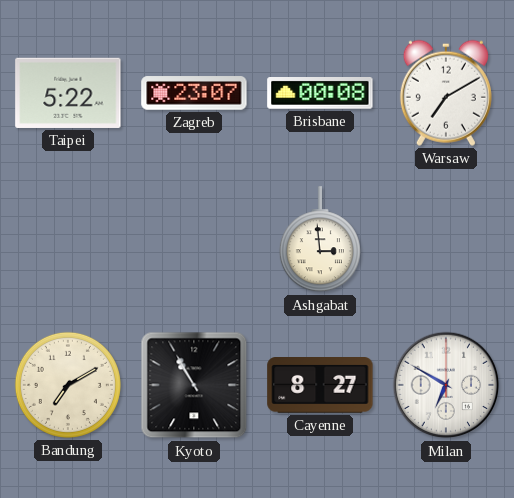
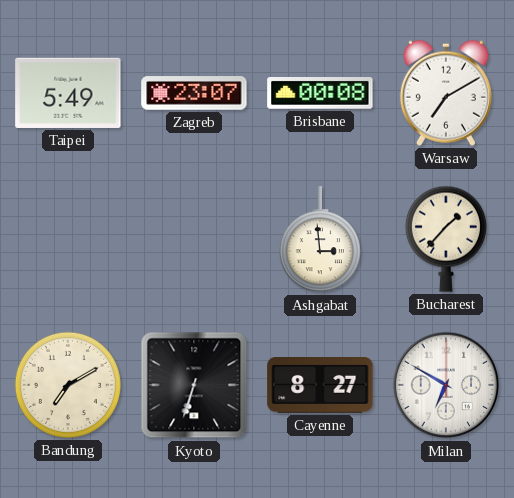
Taipei: 5:22 -> 5:49 (68, 93)
Bucharest: none -> 1:37 (446, 239)
Kyoto: 10:55 -> 6:33 (194, 385)
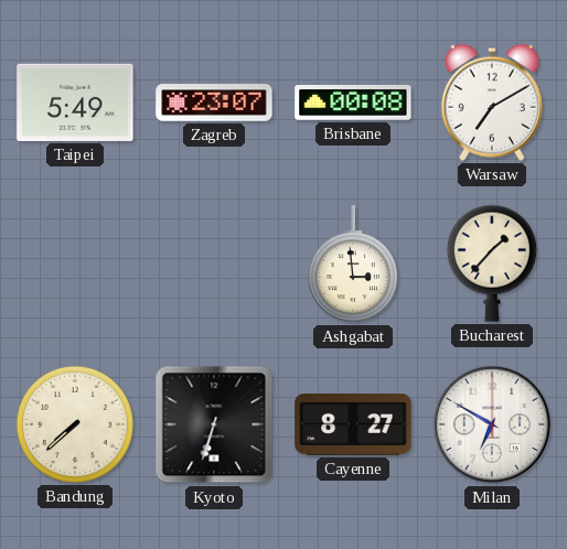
Bandung: 7:10 -> 7:38 (75, 424)
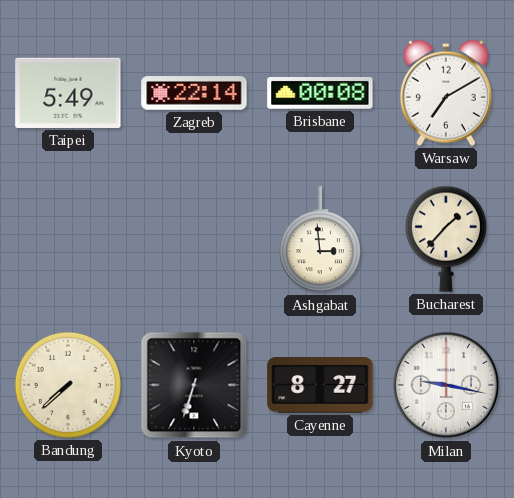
Zagreb: 23:07 -> 22:14 (194, 93)
Milan: 6:50 -> 9:17 (446, 385)
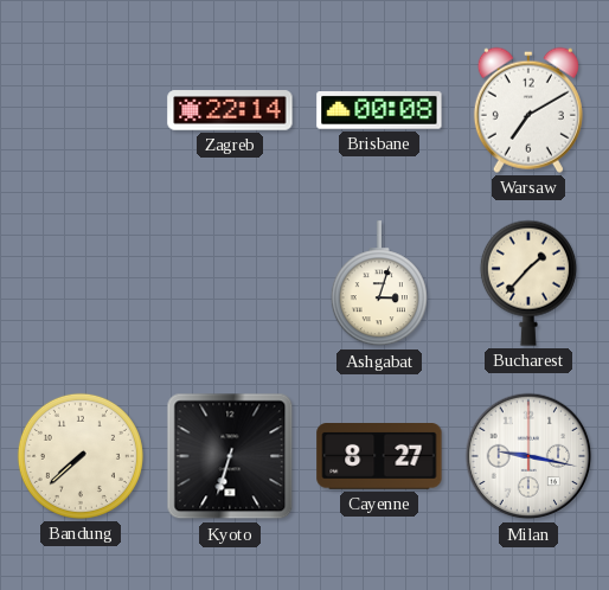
Taipei: 5:49 -> none (68, 93)
Ashgabat: 2:59 -> 3:03 (379, 284)
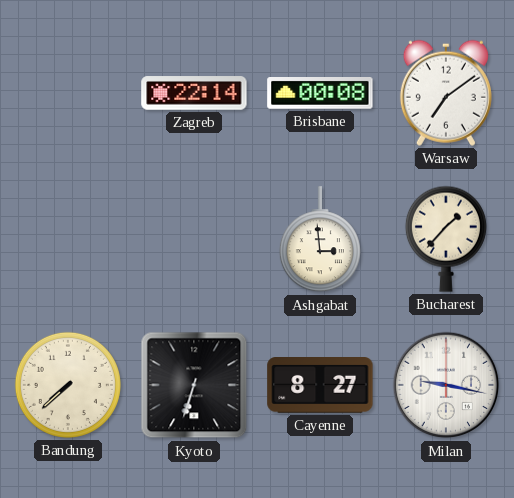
Warsaw: 7:10 -> 7:09 (446, 93)
Ashgabat: 3:03 -> 2:59 (320, 240)
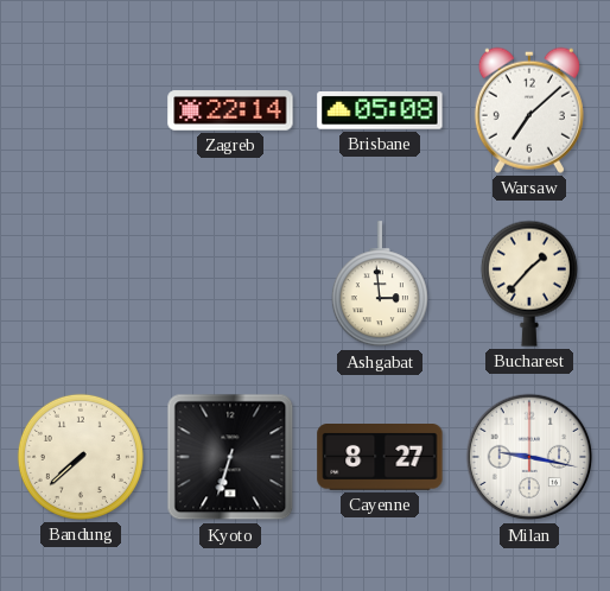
Brisbane: 00:08 -> 05:08 (380, 112)
Warsaw: 7:09 -> 7:08 (529, 110)
